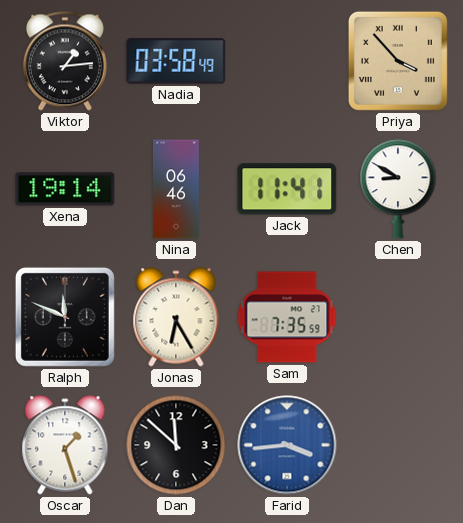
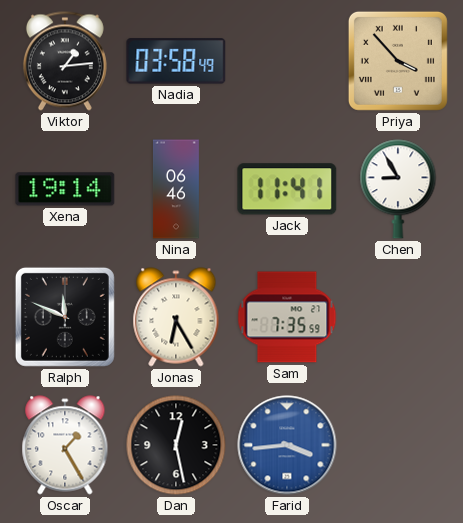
Chen: 8:50 -> 8:55 (398, 189)
Oscar: 1:27 -> 1:25 (65, 445)
Dan: 11:52 -> 12:28 (176, 445)
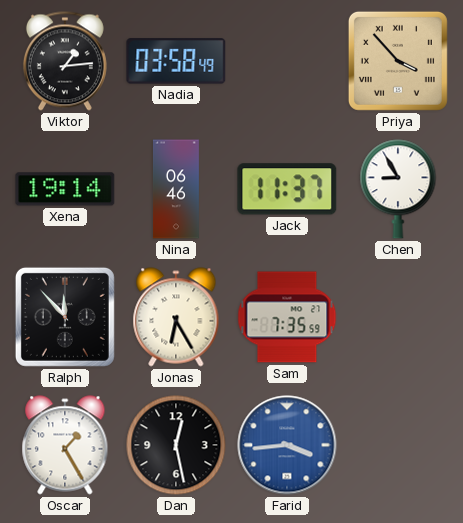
Jack: 11:41 -> 11:37 (287, 189)
Ralph: 11:49 -> 11:53 (65, 317)
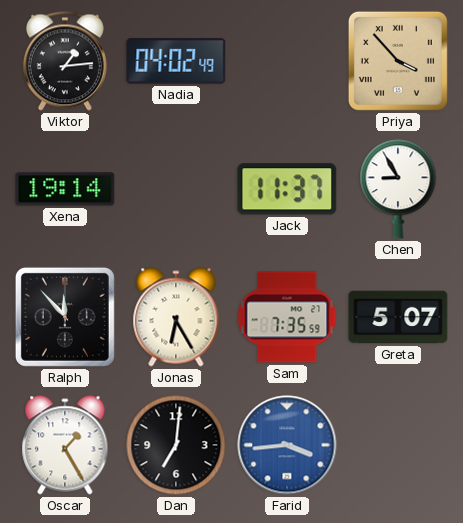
Nadia: 03:58 -> 04:02 (176, 61)
Nina: 06:46 -> none (176, 189)
Greta: none -> 5:07 (398, 317)
Dan: 12:28 -> 7:01 (176, 445)
